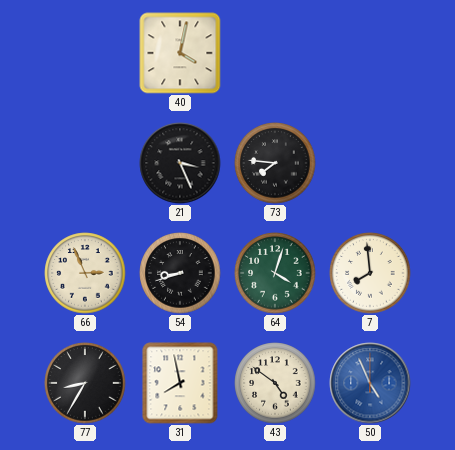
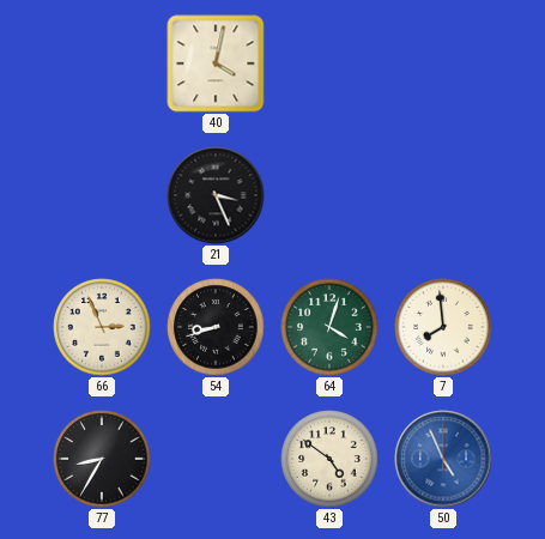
73: 7:46 -> none (275, 163)
31: 7:58 -> none (180, 383)
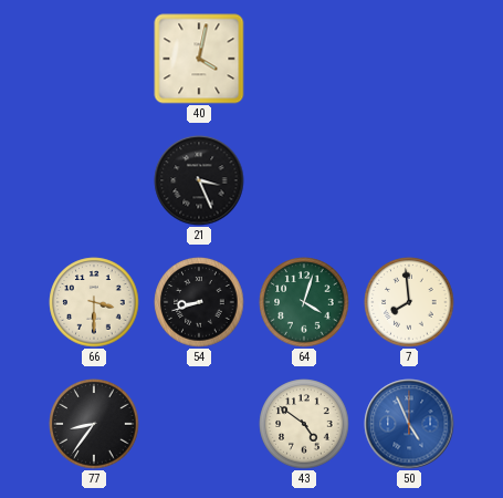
66: 2:56 -> 3:30 (94, 302)
77: 8:35 -> 8:36 (94, 424)
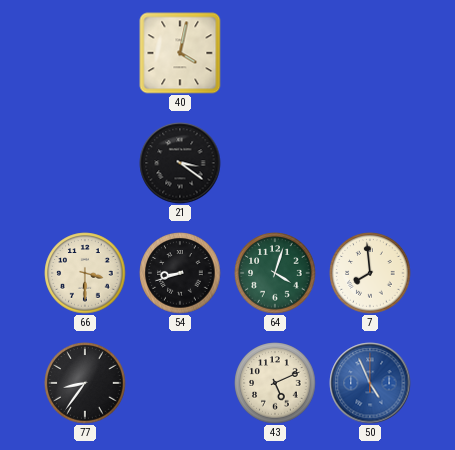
21: 3:26 -> 3:21 (180, 163)
43: 4:51 -> 5:11 (275, 383)
